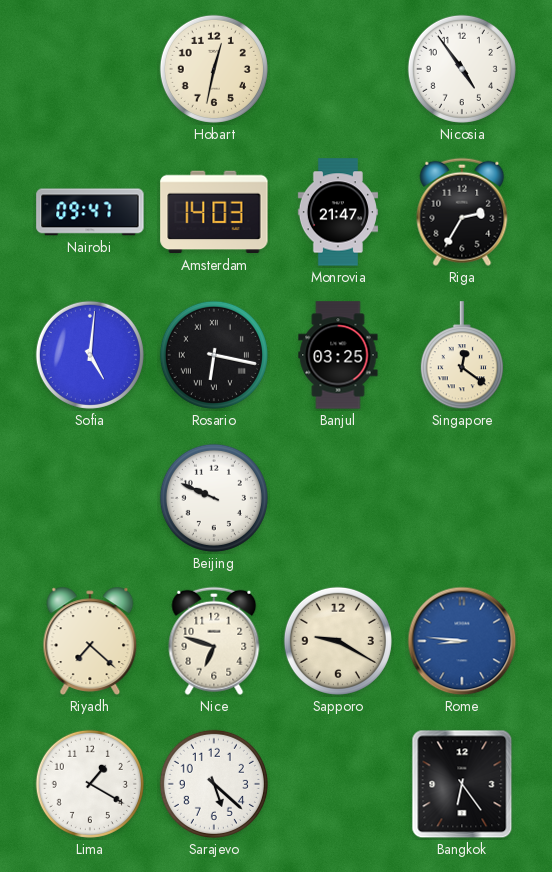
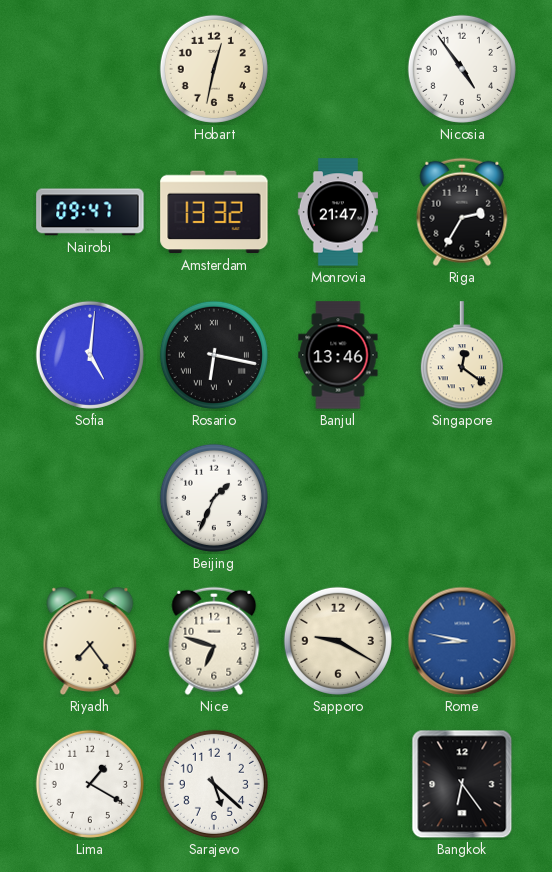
Amsterdam: 14:03 -> 13:32 (214, 212)
Banjul: 03:25 -> 13:46 (338, 355)
Beijing: 9:49 -> 1:34 (214, 498)
Riyadh: 7:22 -> 7:24 (90, 641)
Rome: 8:46 -> 8:47 (462, 641)
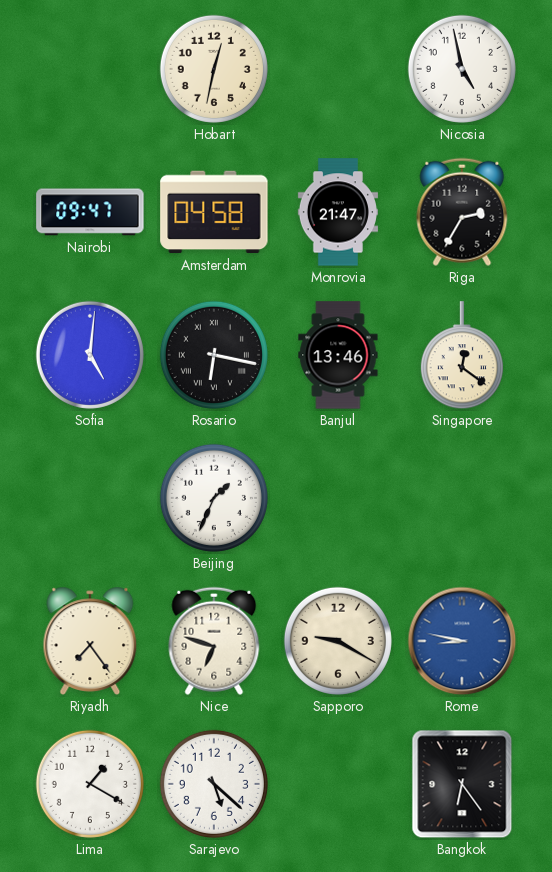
Nicosia: 4:54 -> 4:58 (462, 69)
Amsterdam: 13:32 -> 04:58 (214, 212)
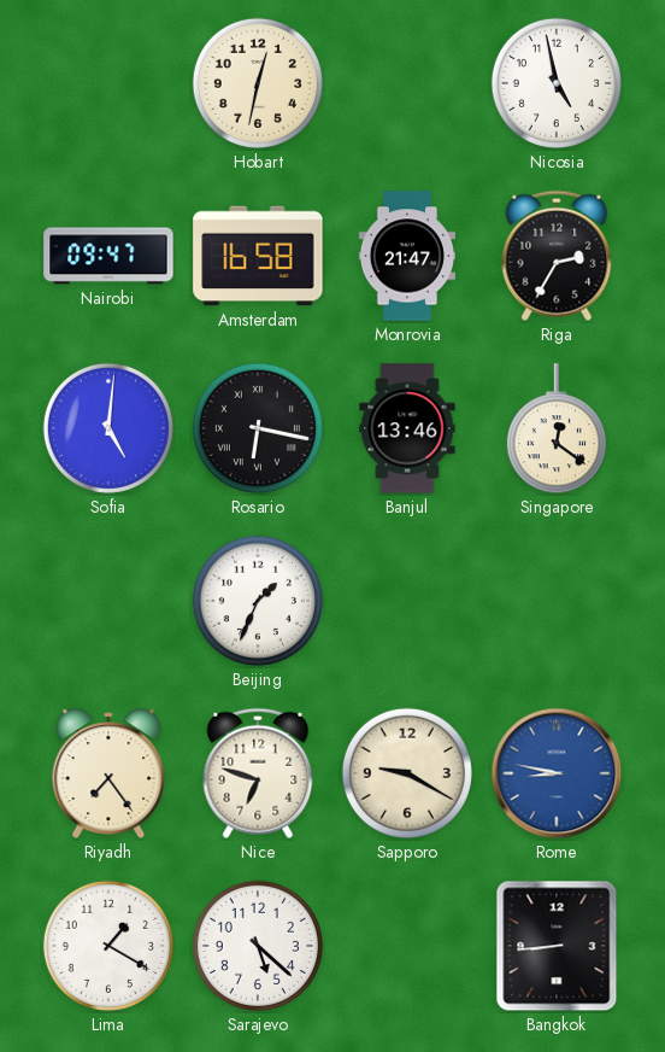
Amsterdam: 04:58 -> 16:58 (258, 256)
Bangkok: 6:24 -> 8:44 (557, 946)
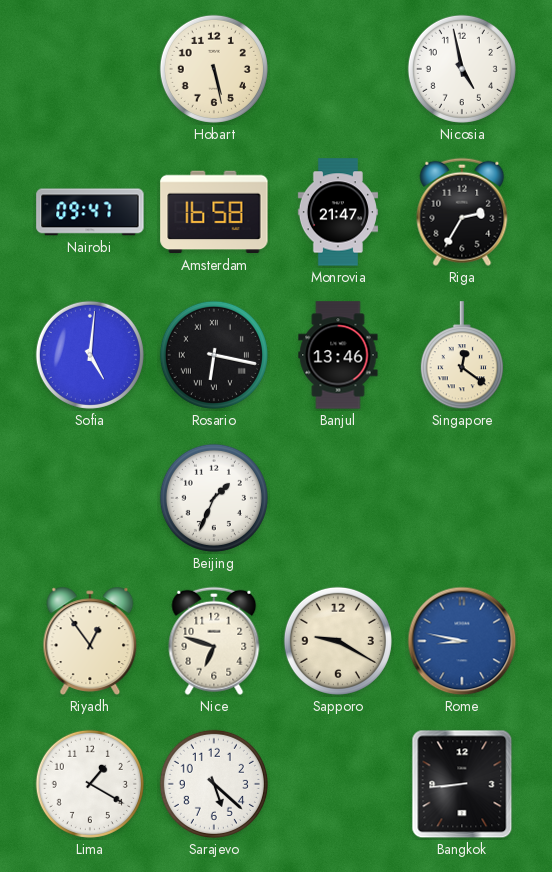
Hobart: 12:32 -> 5:28 (214, 69)
Riyadh: 7:24 -> 12:54 (90, 641)
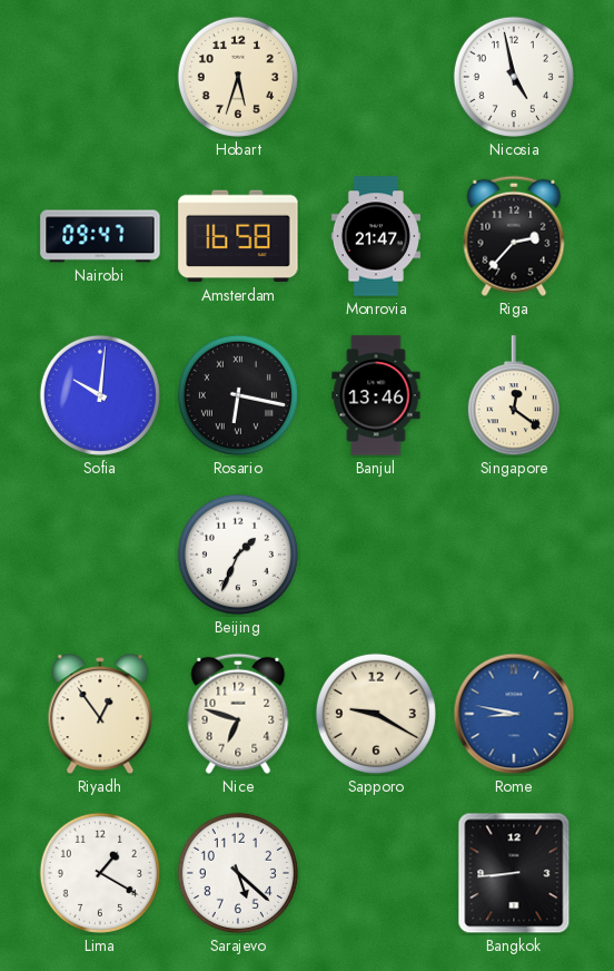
Hobart: 5:28 -> 5:33 (238, 77)
Riga: 2:35 -> 2:37 (514, 236)
Sofia: 5:01 -> 10:01 (100, 395)
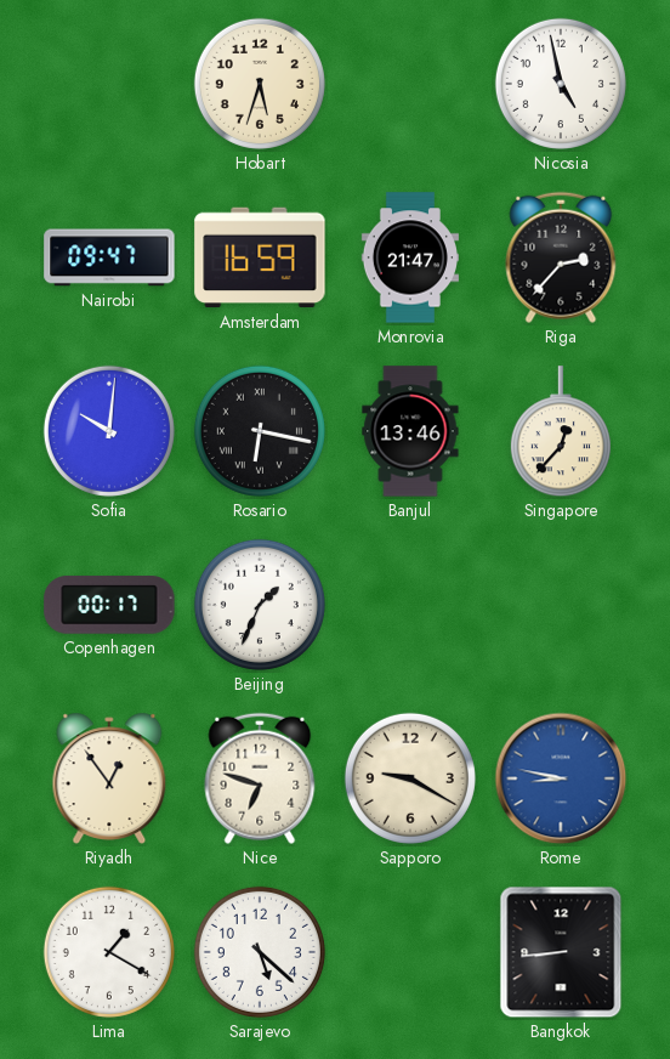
Amsterdam: 16:58 -> 16:59 (260, 257)
Singapore: 12:21 -> 12:37 (561, 432)
Copenhagen: none -> 00:17 (109, 605)
